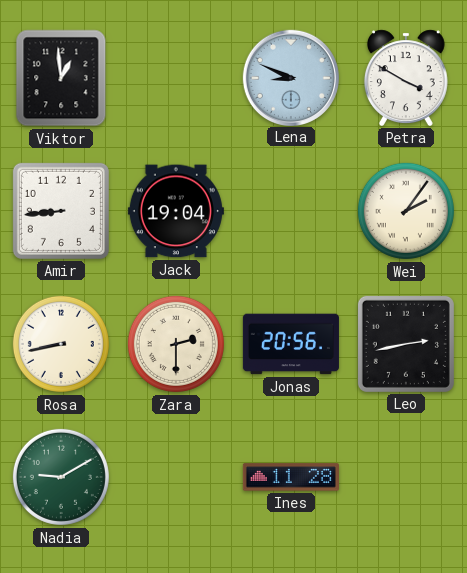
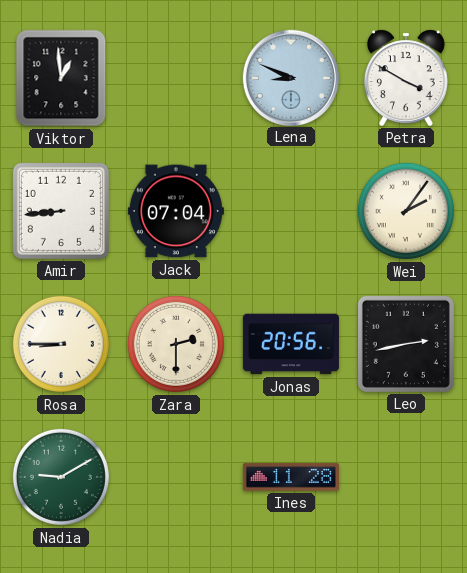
Jack: 19:04 -> 07:04 (176, 211)
Rosa: 8:43 -> 8:45 (61, 344)
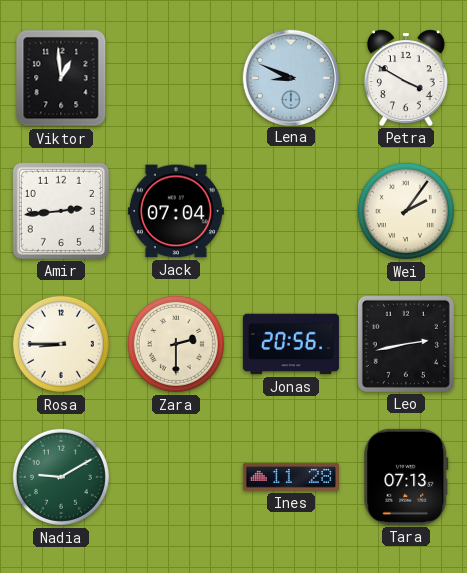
Amir: 8:44 -> 2:44 (61, 211)
Tara: none -> 07:13 (406, 477)
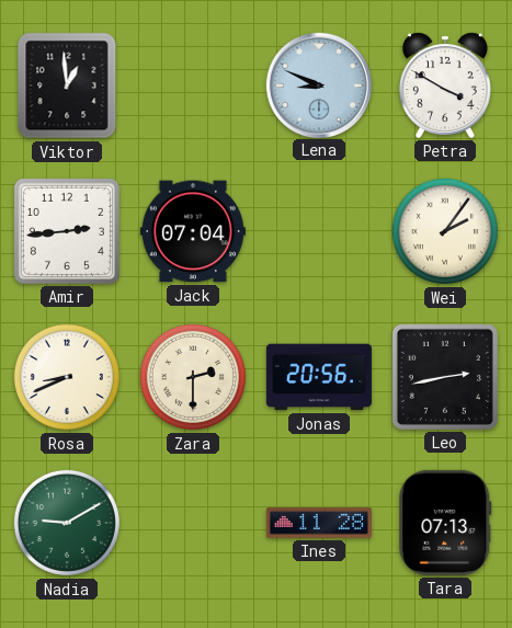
Rosa: 8:45 -> 8:41 (67, 377)
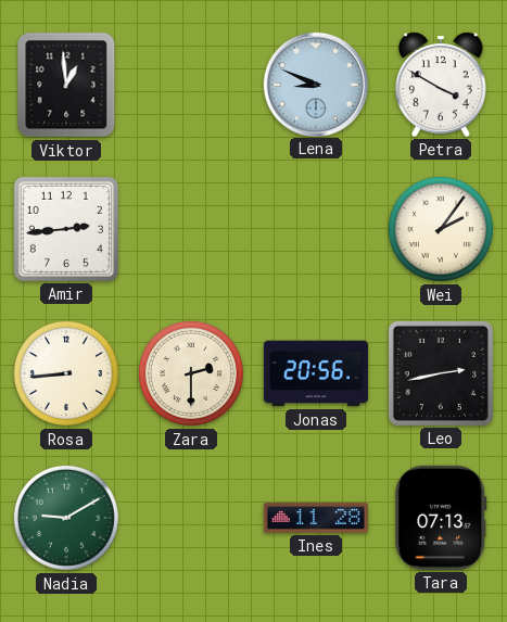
Jack: 07:04 -> none (193, 231)
Rosa: 8:41 -> 8:44 (66, 373)
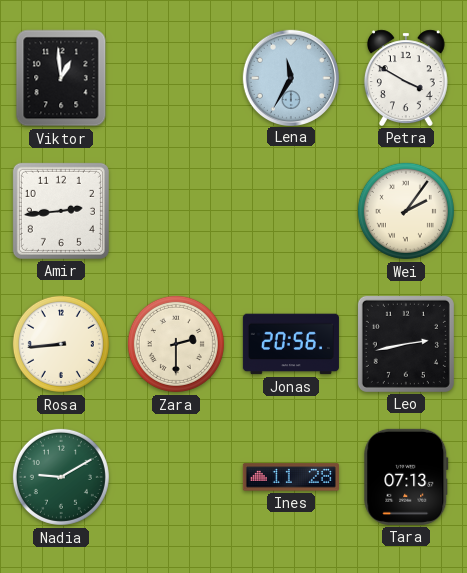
Lena: 8:49 -> 11:35 (290, 77)
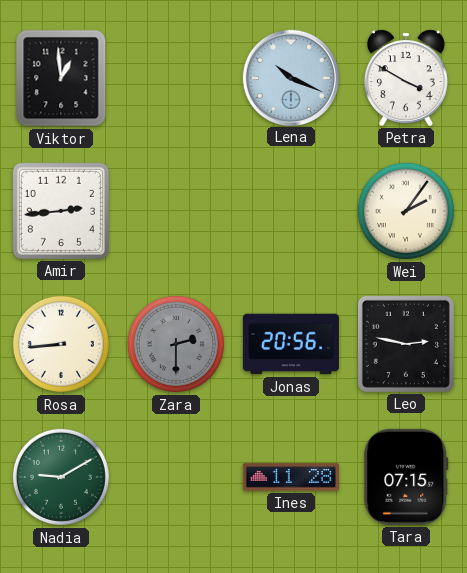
Lena: 11:35 -> 10:19 (290, 77)
Zara dial: cream -> grey (176, 344)
Leo: 2:43 -> 2:47 (406, 344)
Tara: 07:13 -> 07:15 (406, 477)
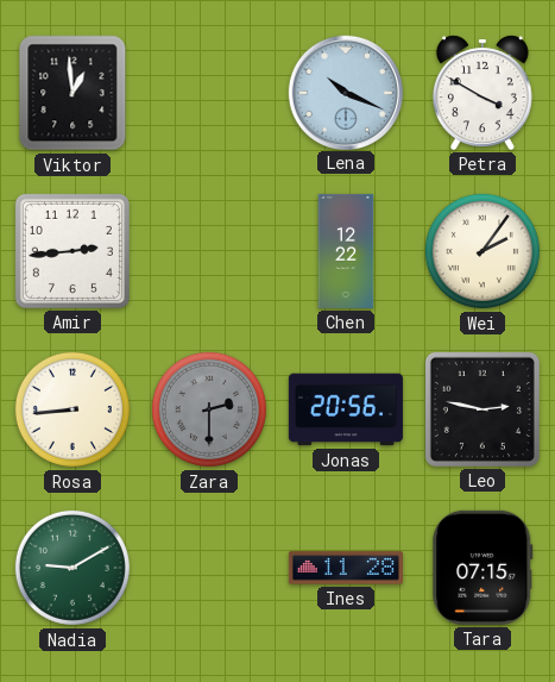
Chen: none -> 12:22 (346, 251)
